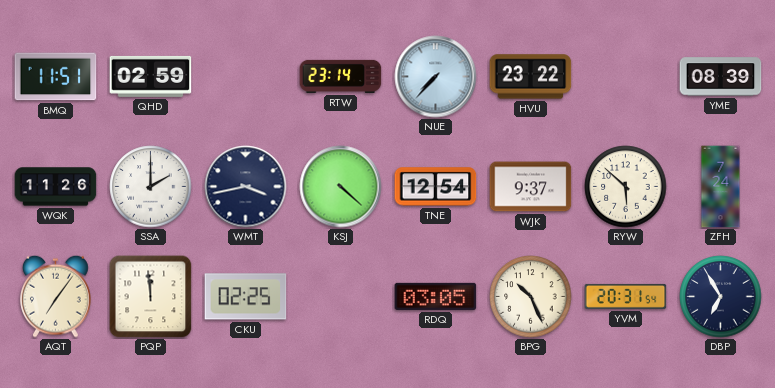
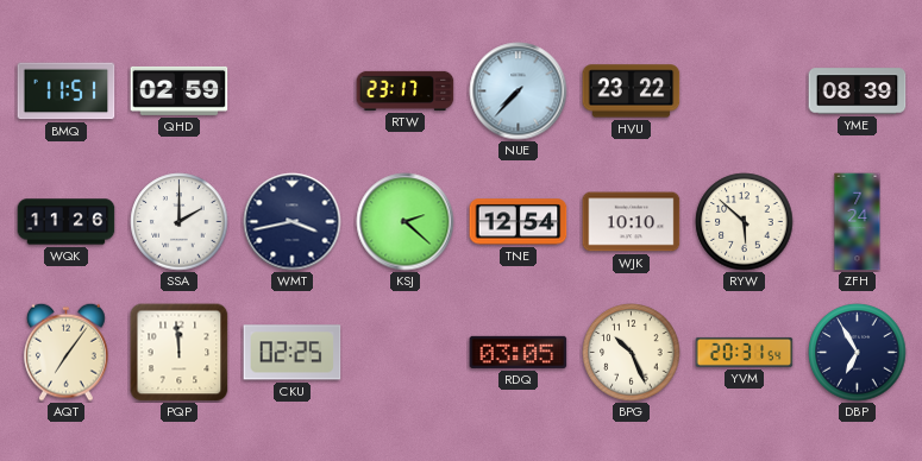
RTW: 23:14 -> 23:17 (406, 90)
KSJ: 4:22 -> 2:22 (406, 222)
WJK: 9:37 -> 10:10 (632, 222)
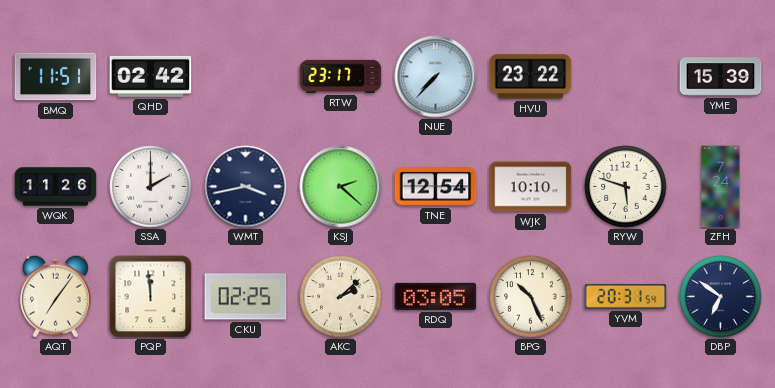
QHD: 02:59 -> 02:42 (151, 76)
YME: 08:39 -> 15:39 (721, 77)
RYW: 5:52 -> 5:48 (626, 187)
AKC: none -> 2:08 (341, 297)
DBP: 6:55 -> 6:51 (721, 297)
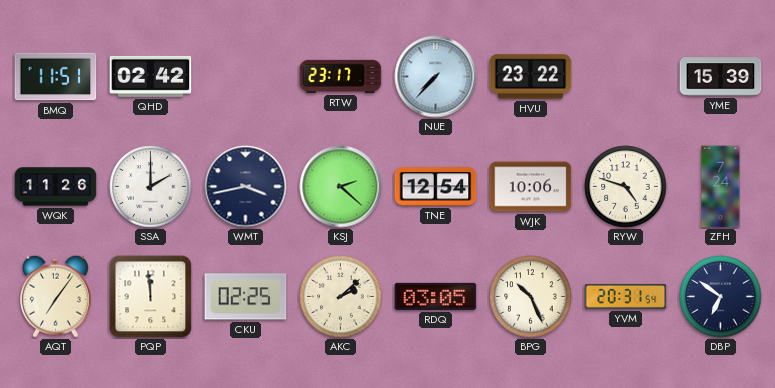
WJK: 10:10 -> 10:06 (531, 187)
RYW: 5:48 -> 4:48 (626, 187)
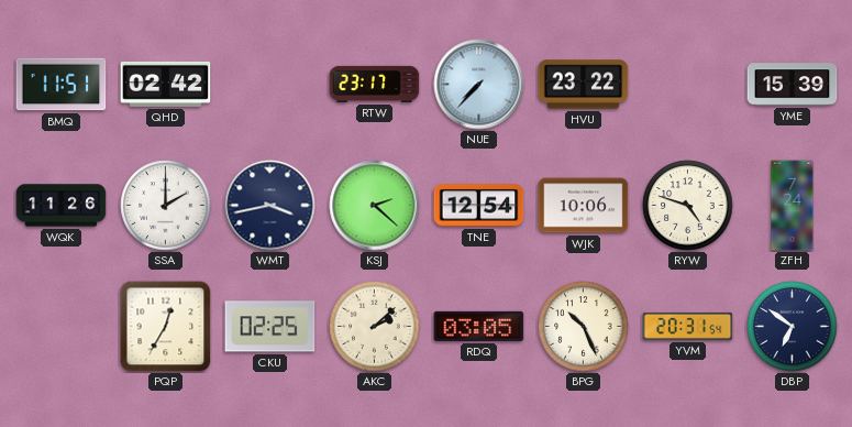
AQT: 7:06 -> none (56, 296)
PQP: 11:59 -> 12:35 (166, 327)
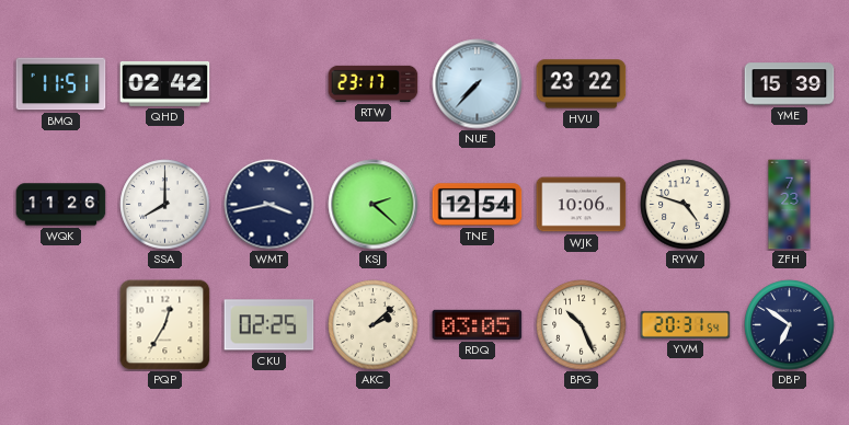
SSA: 2:00 -> 8:00 (165, 205)
ZFH: 7:24 -> 7:23 (790, 205)
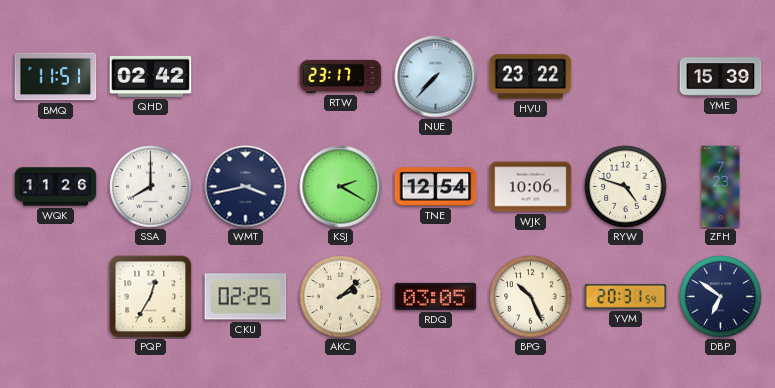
KSJ: 2:22 -> 2:20 (341, 187)
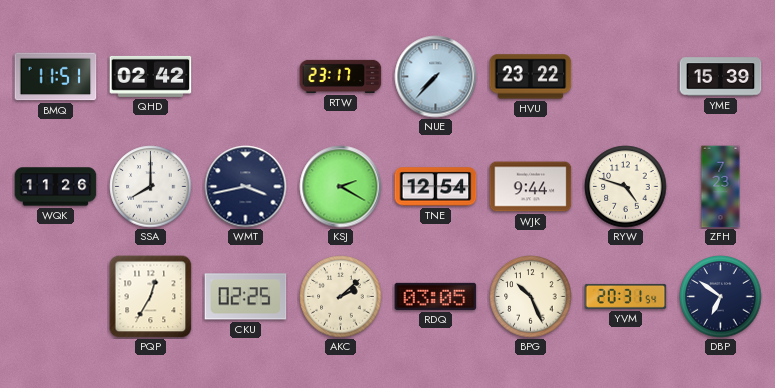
WJK: 10:06 -> 9:44 (531, 187)
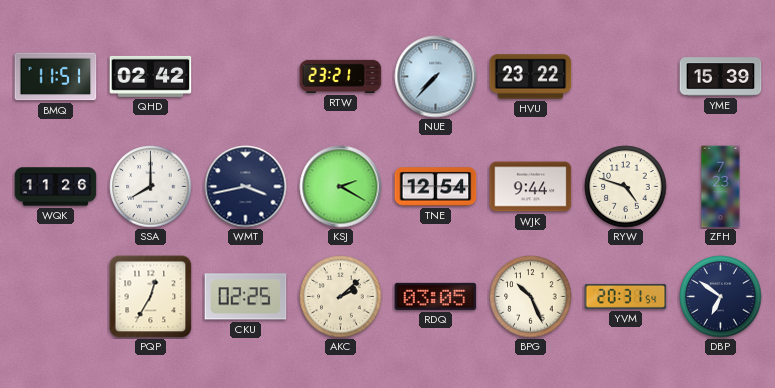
RTW: 23:17 -> 23:21 (341, 76)
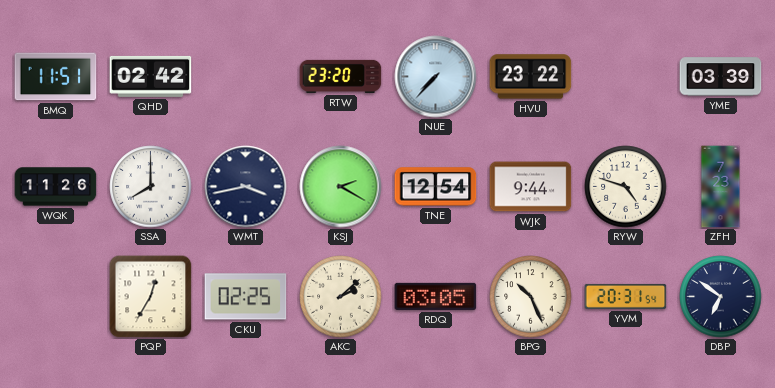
RTW: 23:21 -> 23:20 (341, 76)
YME: 15:39 -> 03:39 (721, 77)
